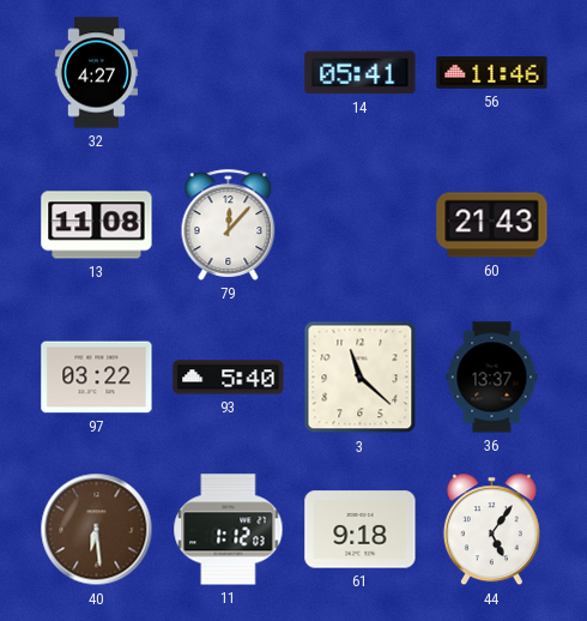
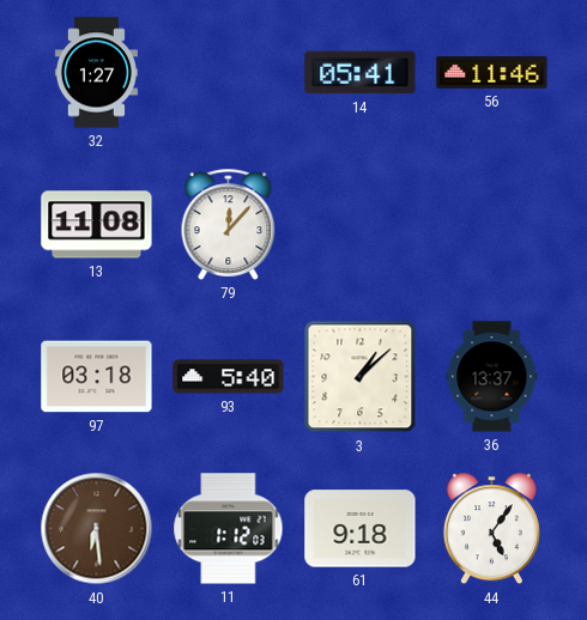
32: 4:27 -> 1:27 (96, 73)
60: 21:43 -> none (492, 225)
97: 03:22 -> 03:18 (97, 377)
3: 11:22 -> 1:08 (361, 377)
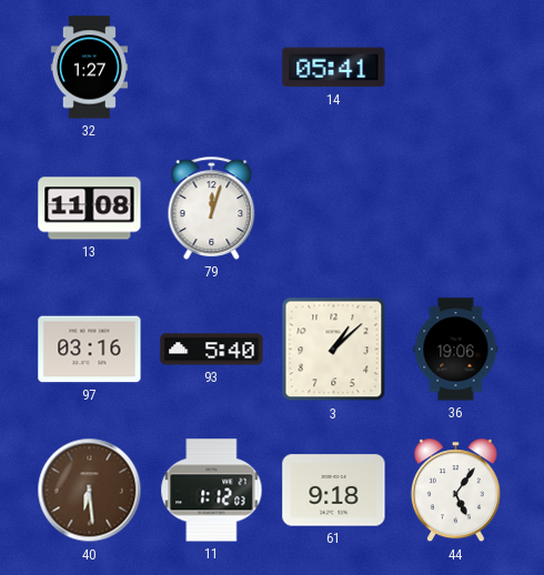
56: 11:46 -> none (492, 73)
79: 12:07 -> 12:03 (212, 208)
97: 03:18 -> 03:16 (90, 350)
36: 13:37 -> 19:06 (456, 350)
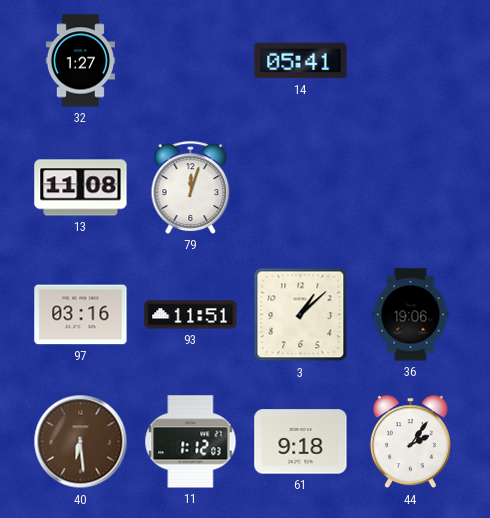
93: 5:40 -> 11:51 (191, 315)
44: 5:06 -> 2:06 (410, 442)
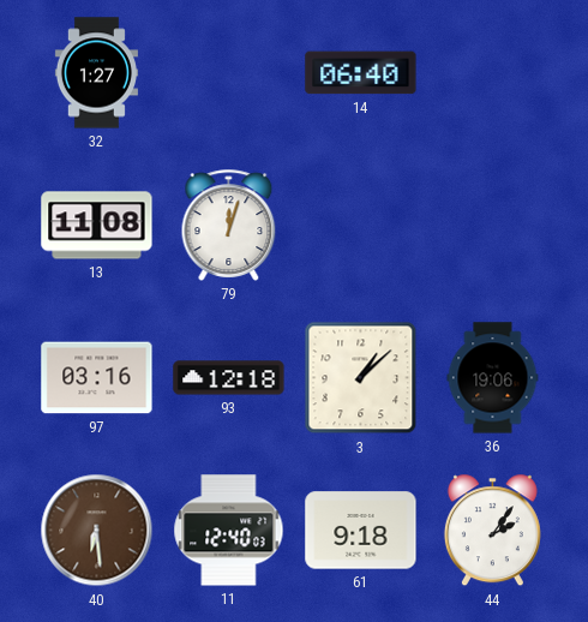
14: 05:41 -> 06:40 (361, 73)
93: 11:51 -> 12:18 (229, 378)
11: 1:12 -> 12:40 (229, 531)
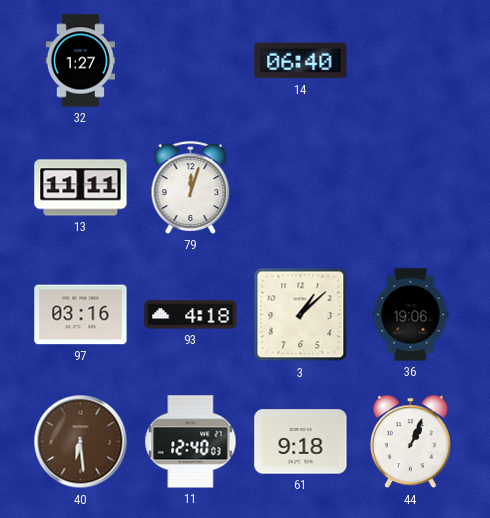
13: 11:08 -> 11:11 (81, 188)
93: 12:18 -> 4:18 (191, 315)
44: 2:06 -> 1:04 (410, 442)
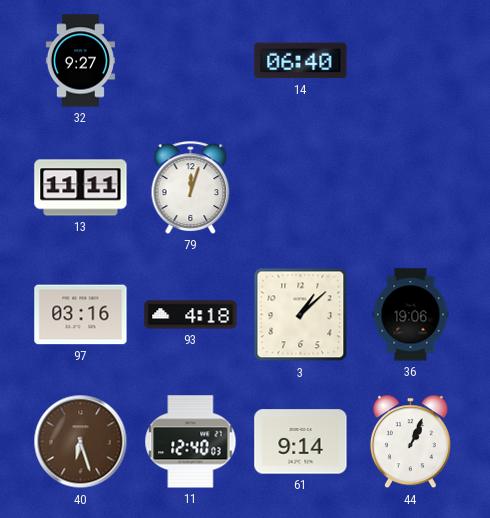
32: 1:27 -> 9:27 (80, 61)
40: 6:29 -> 6:27 (81, 442)
61: 9:18 -> 9:14 (301, 442)
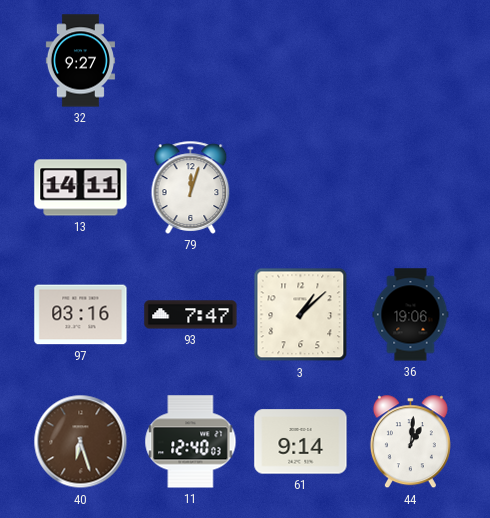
14: 06:40 -> none (301, 61)
13: 11:11 -> 14:11 (81, 188)
93: 4:18 -> 7:47 (191, 315)
44: 1:04 -> 1:01 (410, 442)
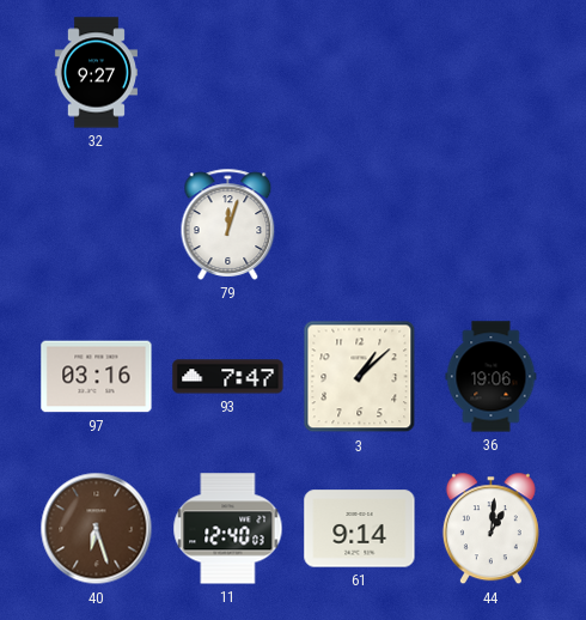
13: 14:11 -> none (81, 188)
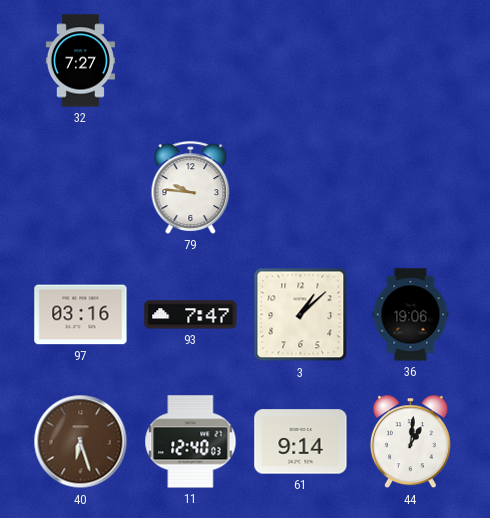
32: 9:27 -> 7:27 (80, 61)
79: 12:03 -> 9:46 (191, 187)
